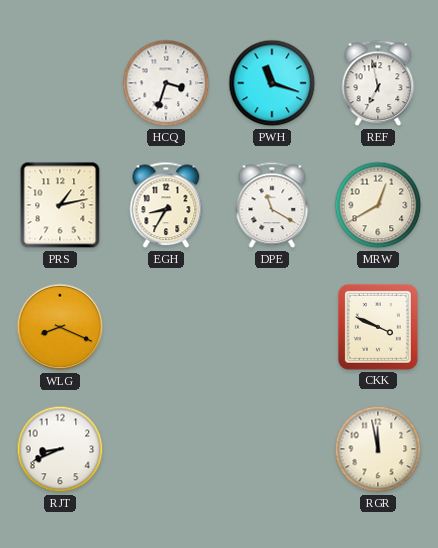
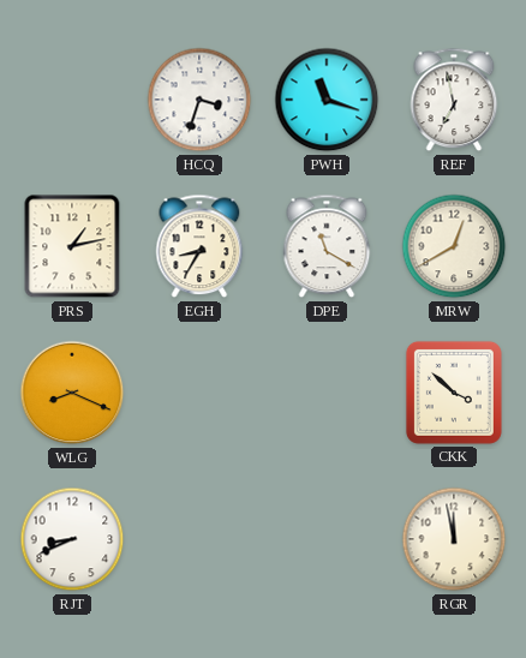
CKK: 3:49 -> 3:52 (454, 393)
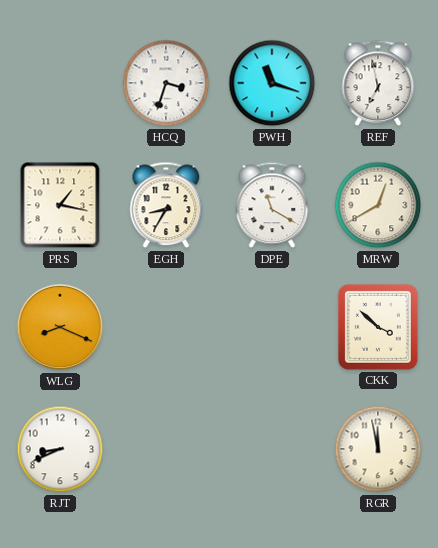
PRS: 1:13 -> 1:17 (60, 205)
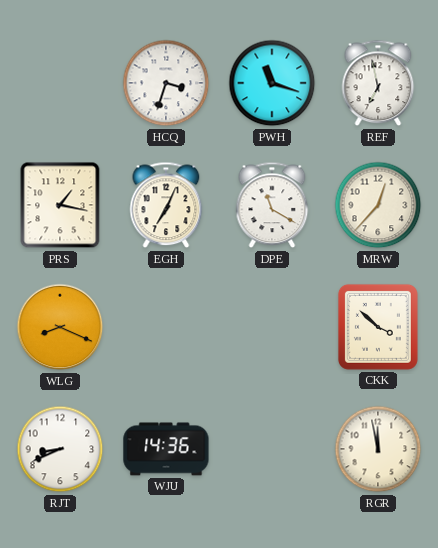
EGH: 8:35 -> 7:04 (166, 205)
MRW: 12:40 -> 12:37 (378, 205)
WJU: none -> 14:36 (166, 449)
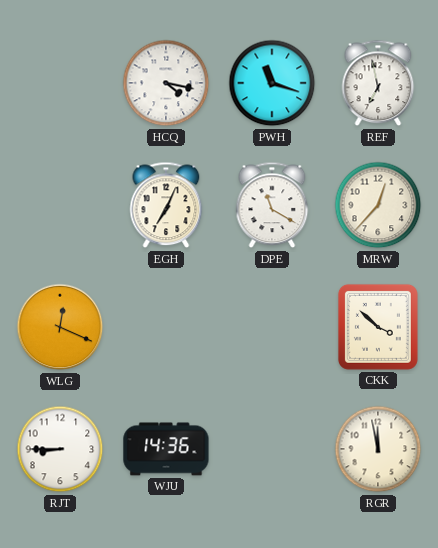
HCQ: 3:33 -> 4:17 (166, 83)
PRS: 1:17 -> none (60, 205)
WLG: 8:19 -> 12:19 (60, 327)
RJT: 8:41 -> 8:45 (60, 449)
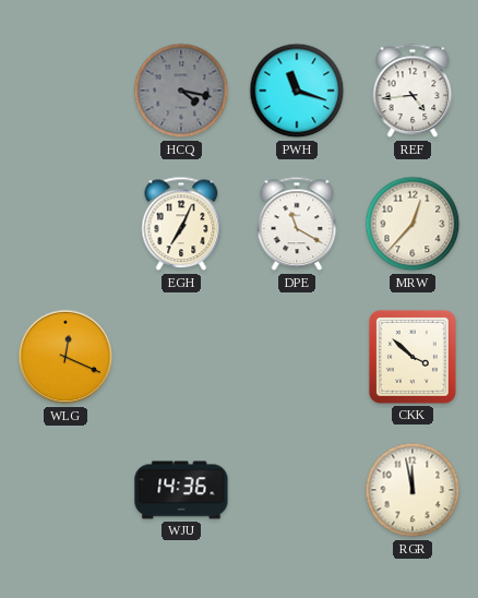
HCQ dial: white -> grey (181, 91)
REF: 6:58 -> 4:44 (413, 91)
RJT: 8:45 -> none (60, 449)
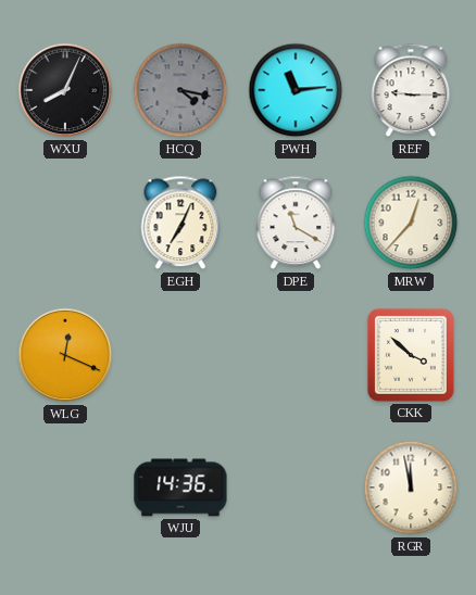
WXU: none -> 8:04 (65, 90)
PWH: 11:18 -> 11:14 (296, 90)
REF: 4:44 -> 9:15 (411, 90)
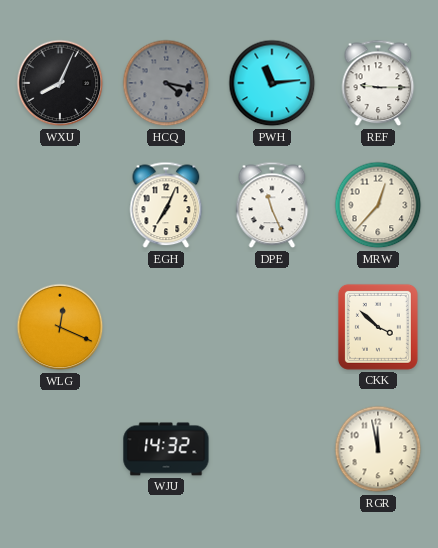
DPE: 11:20 -> 11:26 (272, 205)
WJU: 14:36 -> 14:32 (166, 449)
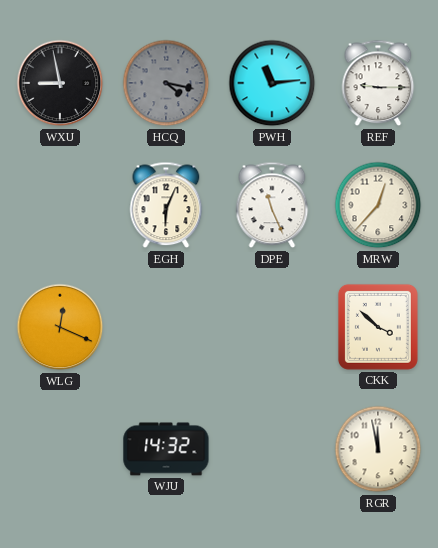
WXU: 8:04 -> 8:58 (60, 83)
EGH: 7:04 -> 6:04 (166, 205)
